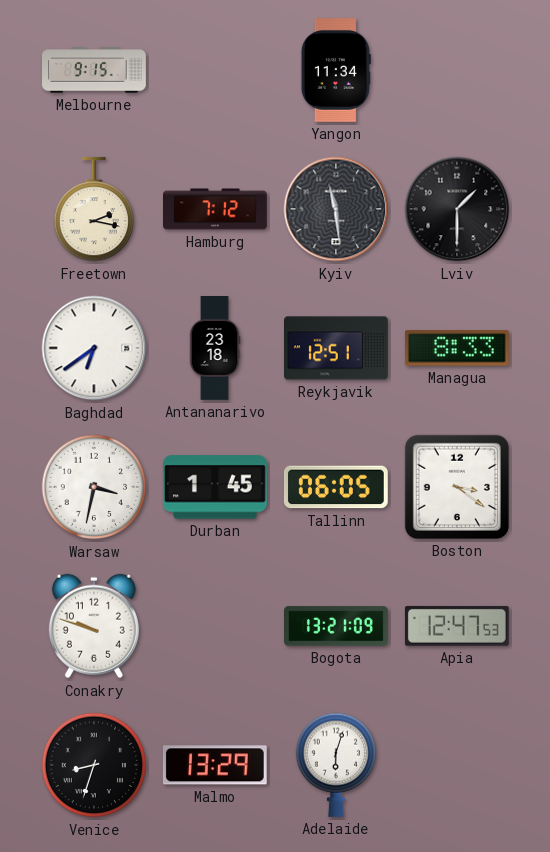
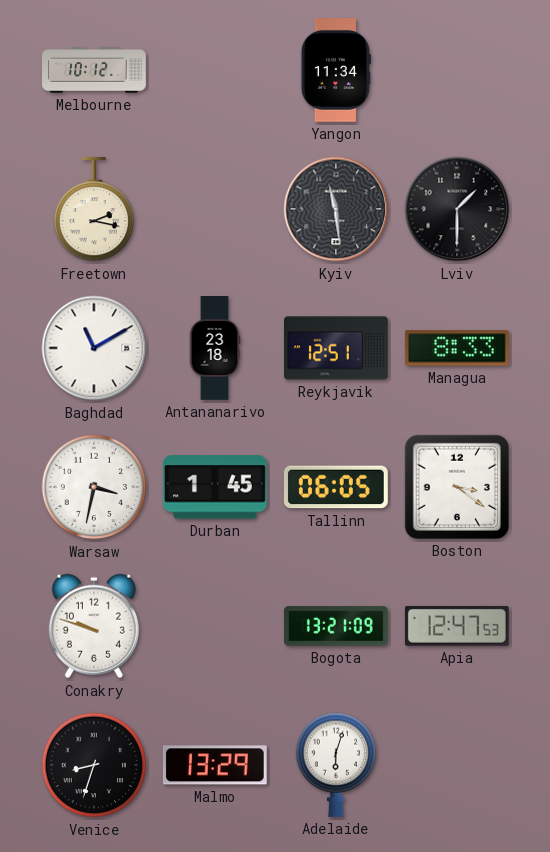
Melbourne: 9:15 -> 10:12 (94, 70)
Hamburg: 7:12 -> none (216, 209)
Baghdad: 6:39 -> 11:10 (94, 348)
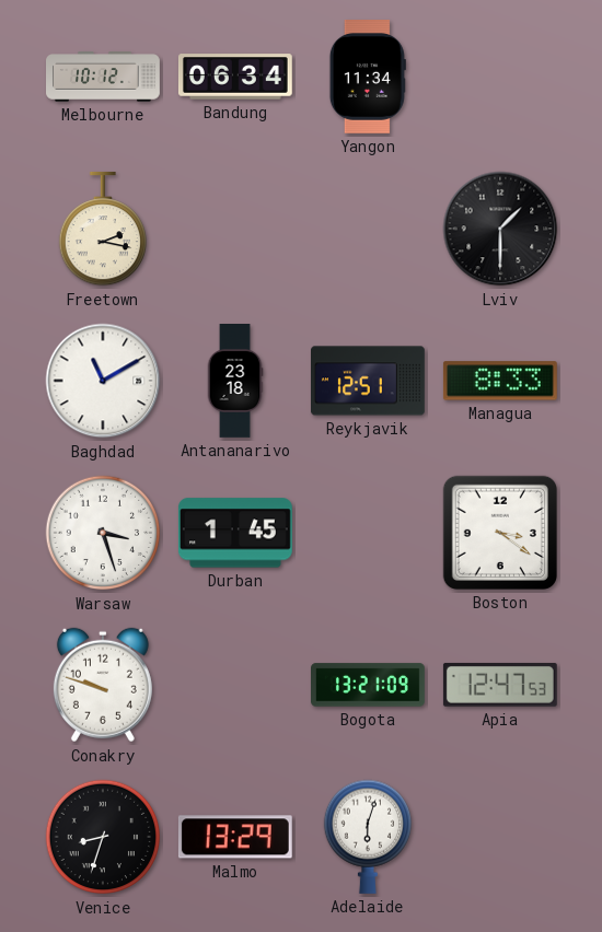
Bandung: none -> 06:34 (235, 77)
Kyiv: 11:29 -> none (336, 209)
Warsaw: 3:32 -> 3:27 (103, 533)
Tallinn: 06:05 -> none (336, 487)
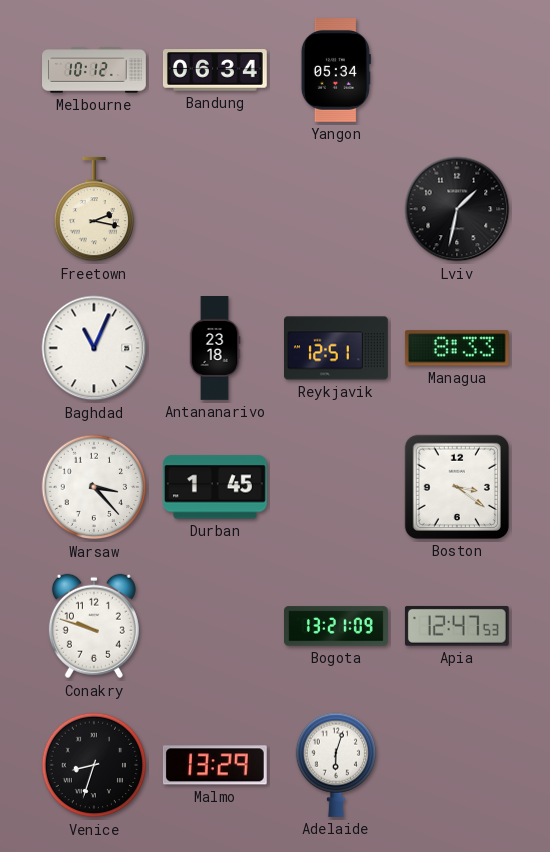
Yangon: 11:34 -> 05:34 (336, 71)
Lviv: 1:30 -> 1:32 (457, 209)
Baghdad: 11:10 -> 11:04 (94, 348)
Warsaw: 3:27 -> 3:23 (94, 487)
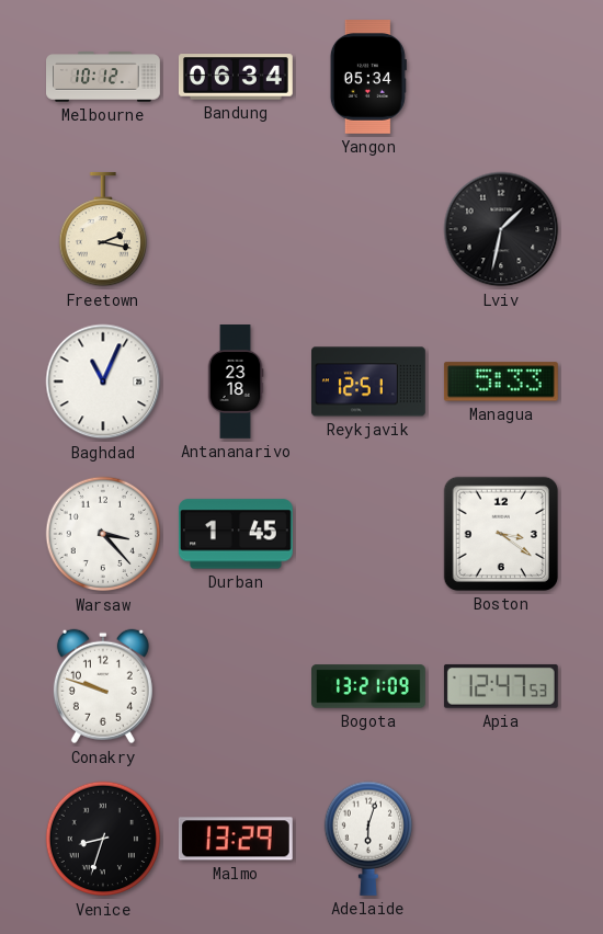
Managua: 8:33 -> 5:33 (501, 381)
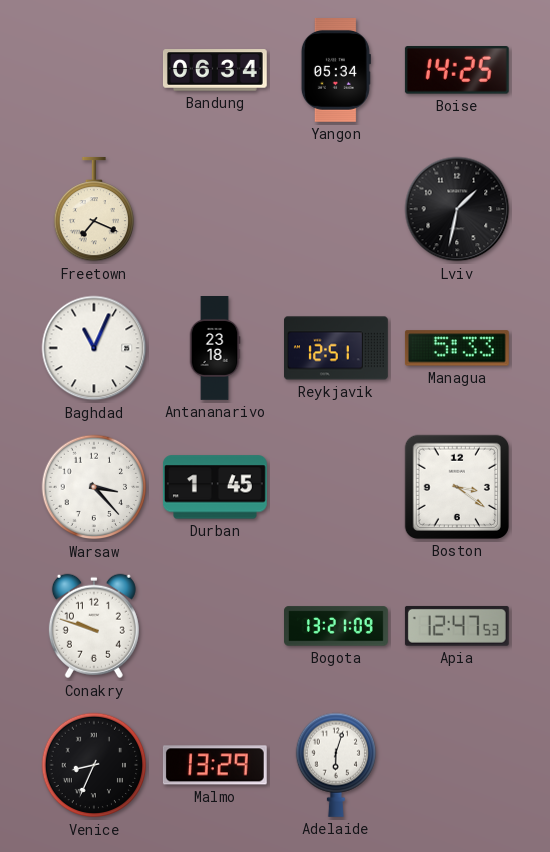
Melbourne: 10:12 -> none (103, 77)
Boise: none -> 14:25 (457, 71)
Freetown: 2:17 -> 7:19 (93, 209)
Venice: 8:33 -> 8:34 (94, 765)
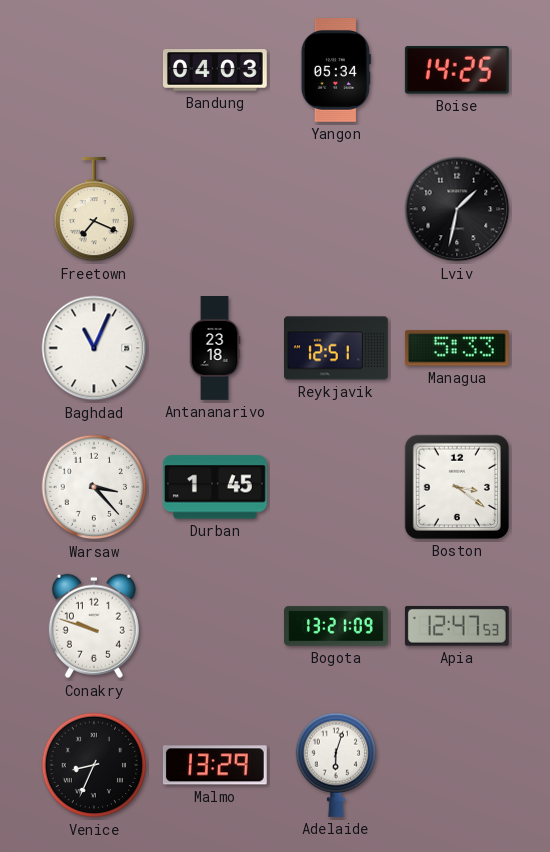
Bandung: 06:34 -> 04:03 (215, 70)
